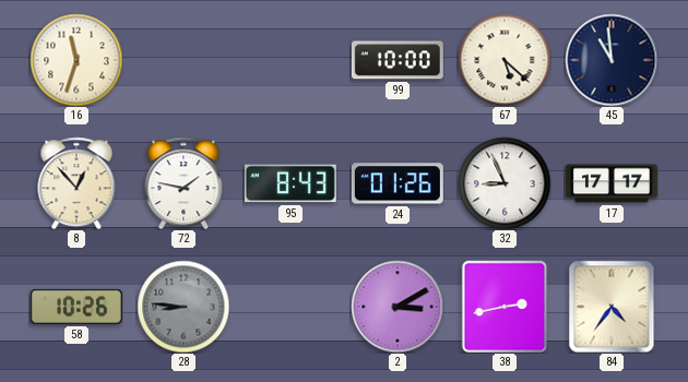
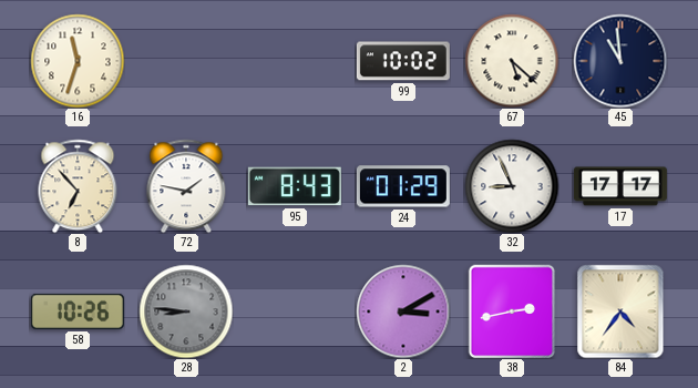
99: 10:00 -> 10:02 (403, 61)
8: 12:53 -> 6:53 (78, 186)
24: 01:26 -> 01:29 (403, 186)
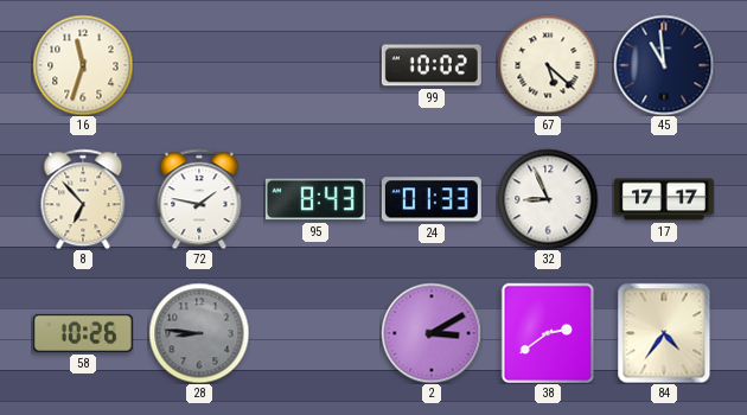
24: 01:29 -> 01:33 (432, 199)
38: 2:43 -> 2:39 (548, 333)
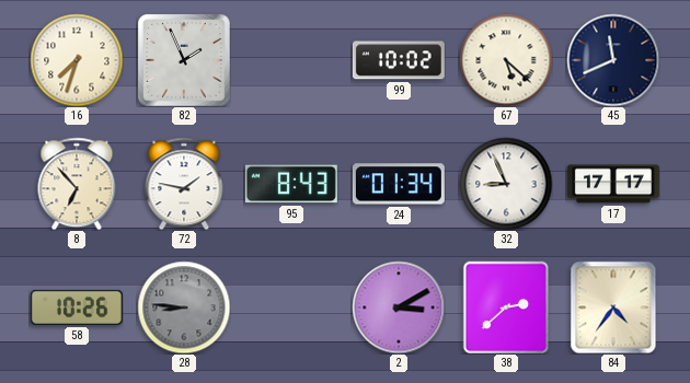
16: 11:33 -> 7:33 (77, 60)
82: none -> 1:56 (184, 60)
45: 10:59 -> 11:41 (613, 60)
24: 01:33 -> 01:34 (399, 184)
38: 2:39 -> 2:38 (506, 307)
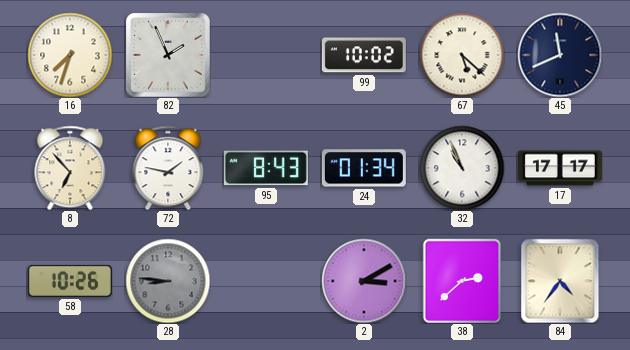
32: 8:56 -> 10:56 (462, 168)
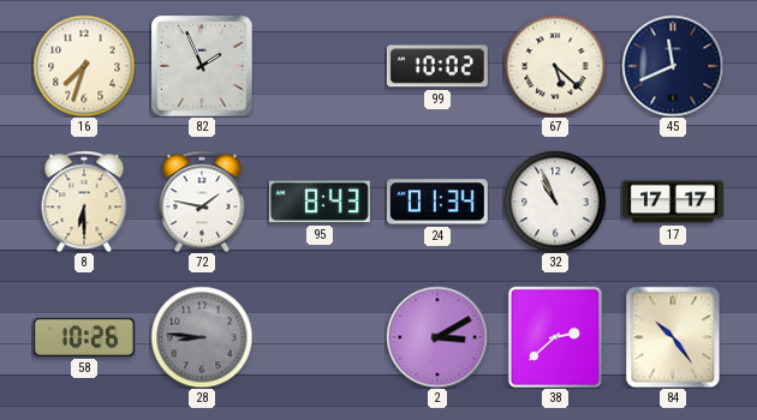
8: 6:53 -> 6:30 (84, 202)
84: 4:36 -> 10:24 (673, 337)
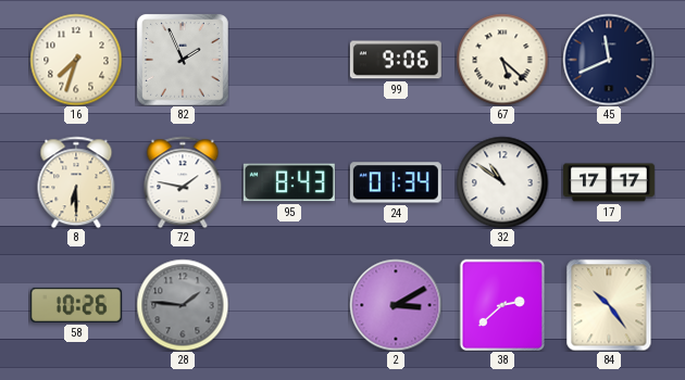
99: 10:02 -> 9:06 (396, 60)
32: 10:56 -> 10:51 (502, 182)
28: 8:46 -> 1:46 (183, 305)
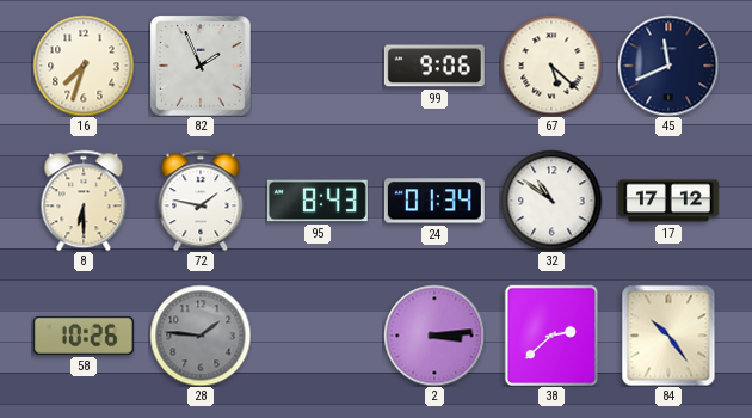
17: 17:17 -> 17:12 (668, 201)
2: 3:10 -> 3:14 (434, 336)
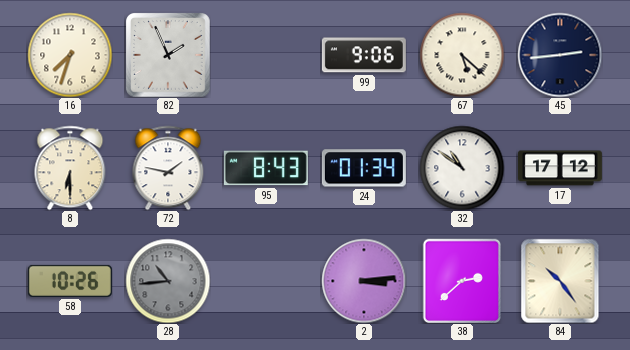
45: 11:41 -> 2:44 (560, 55)
28: 1:46 -> 10:44 (168, 281)
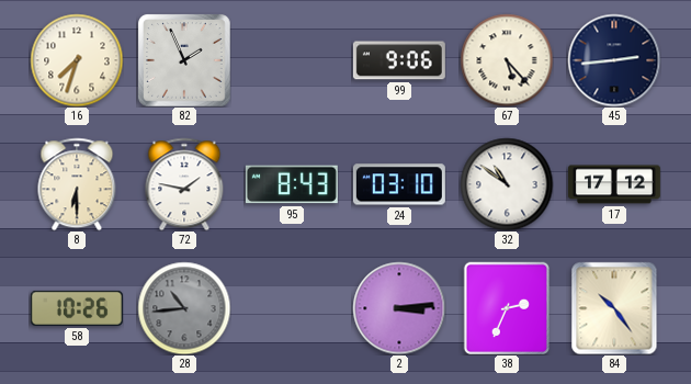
67: 5:22 -> 5:23 (507, 60)
24: 01:34 -> 03:10 (399, 184)
38: 2:38 -> 2:34 (507, 308)
